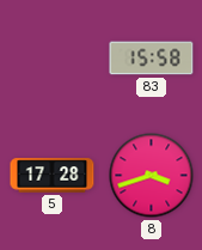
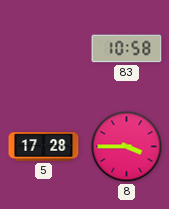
83: 15:58 -> 10:58 (127, 49)
8: 3:42 -> 3:45 (127, 147)
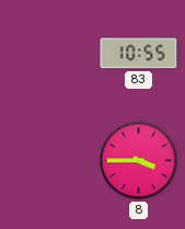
83: 10:58 -> 10:55 (139, 54)
5: 17:28 -> none (44, 147)
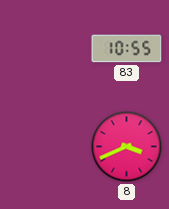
8: 3:45 -> 3:41 (127, 147)
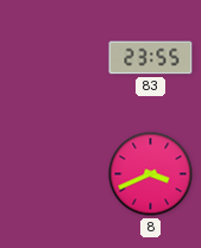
83: 10:55 -> 23:55 (151, 58)
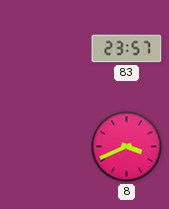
83: 23:55 -> 23:57 (127, 49)
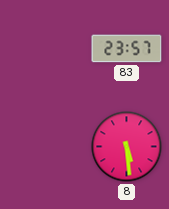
8: 3:41 -> 5:29 (127, 147)
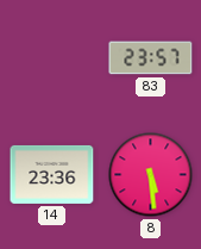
14: none -> 23:36 (52, 174)
